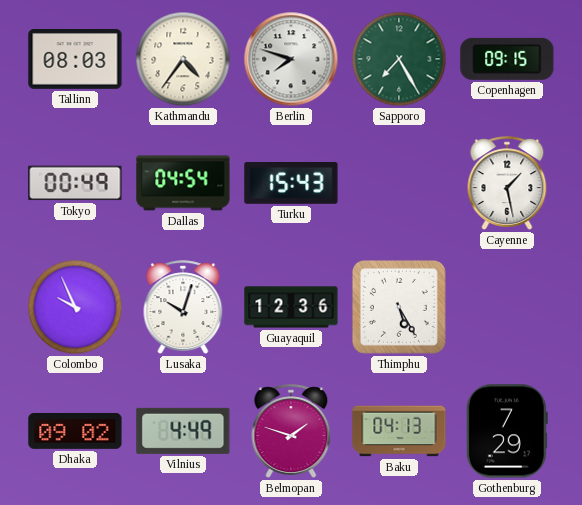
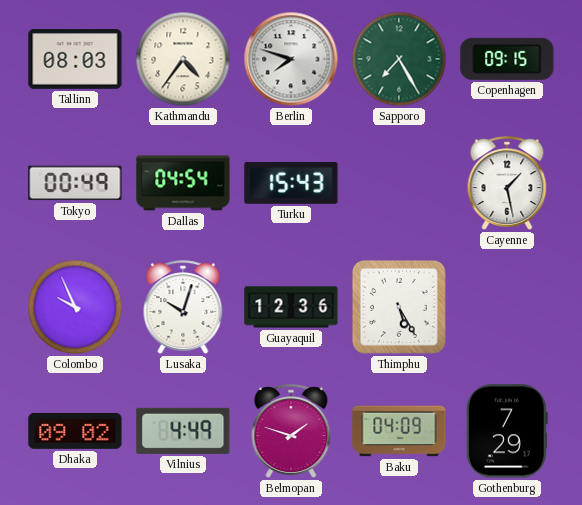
Baku: 04:13 -> 04:09 (399, 431)
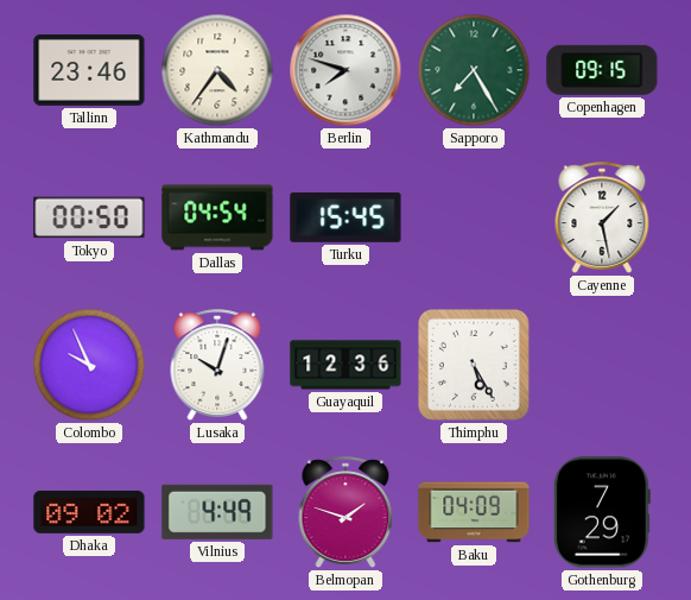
Tallinn: 08:03 -> 23:46 (89, 71)
Tokyo: 00:49 -> 00:50 (89, 217)
Turku: 15:43 -> 15:45 (345, 219)
